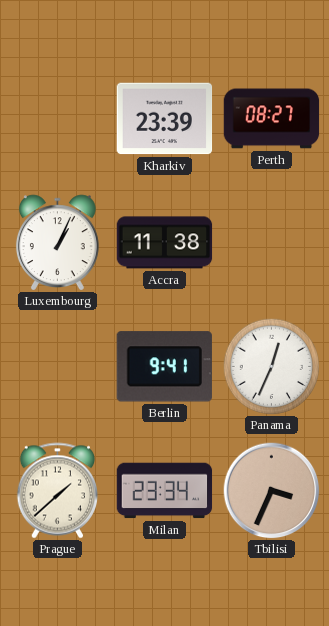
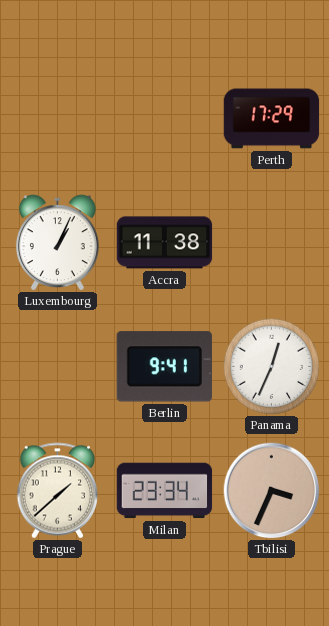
Kharkiv: 23:39 -> none (165, 119)
Perth: 08:27 -> 17:29 (272, 119)
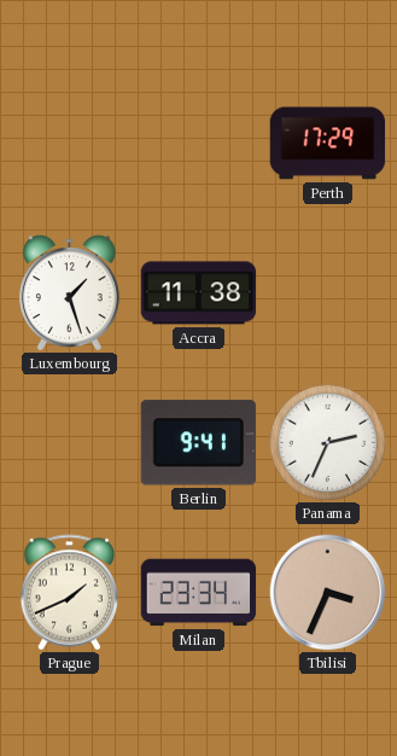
Luxembourg: 1:04 -> 1:27 (69, 292)
Panama: 12:34 -> 2:34 (327, 442)
Prague: 1:38 -> 1:41 (69, 593)
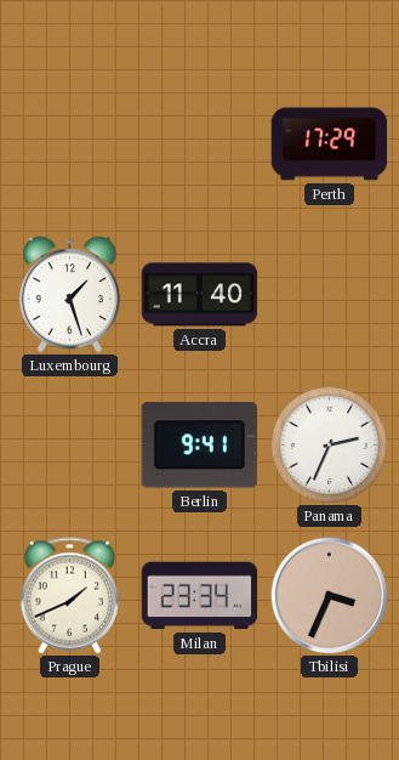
Accra: 11:38 -> 11:40 (200, 295)
